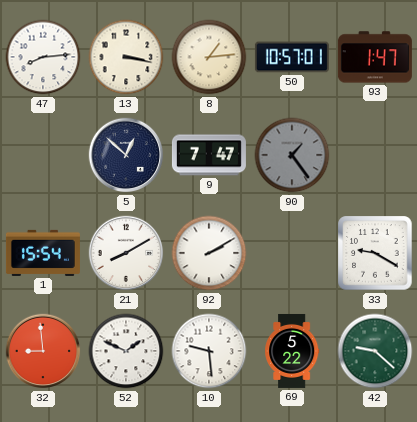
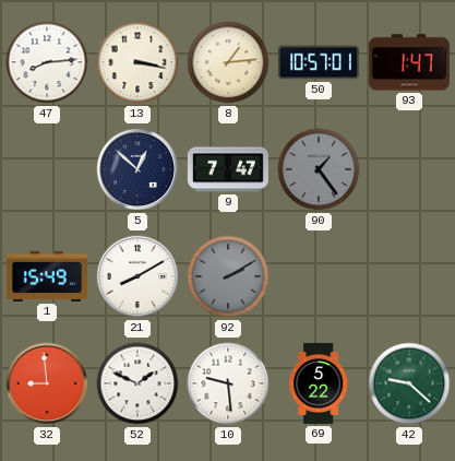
1: 15:54 -> 15:49 (47, 276)
92 dial: white -> grey (228, 276)
33: 9:20 -> none (375, 253)
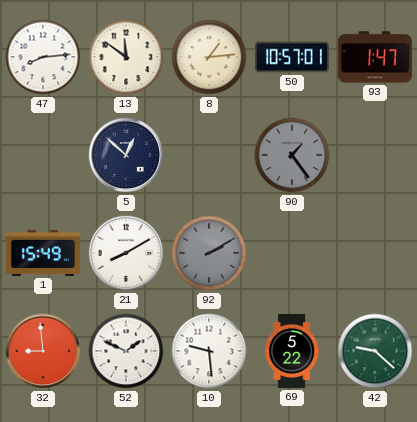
13: 3:17 -> 11:51 (126, 57)
9: 7:47 -> none (228, 169)
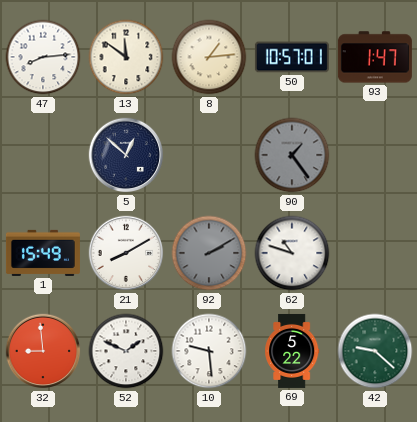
62: none -> 10:48 (292, 253)
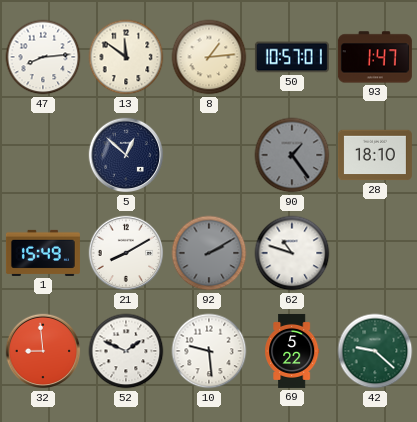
28: none -> 18:10 (375, 155)
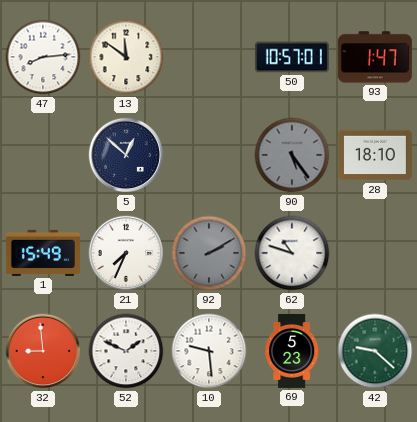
8: 1:14 -> none (209, 57)
90: 1:24 -> 5:24 (292, 155)
21: 8:10 -> 7:34 (126, 253)
69: 5:22 -> 5:23 (292, 351)
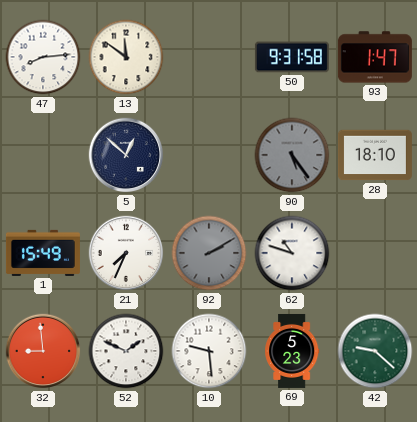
50: 10:57 -> 9:31 (292, 57)
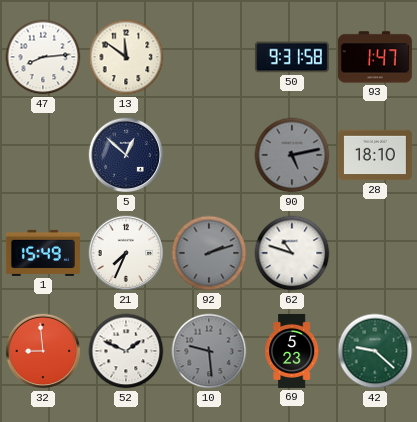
90: 5:24 -> 5:13 (292, 155)
92: 2:10 -> 2:12 (209, 253)
10 dial: white -> grey (209, 351)
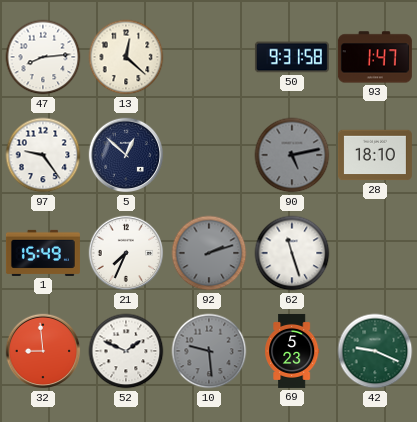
13: 11:51 -> 12:22 (126, 57)
97: none -> 9:24 (43, 155)
62: 10:48 -> 11:27 (292, 253)
42: 9:22 -> 9:19 (375, 351)
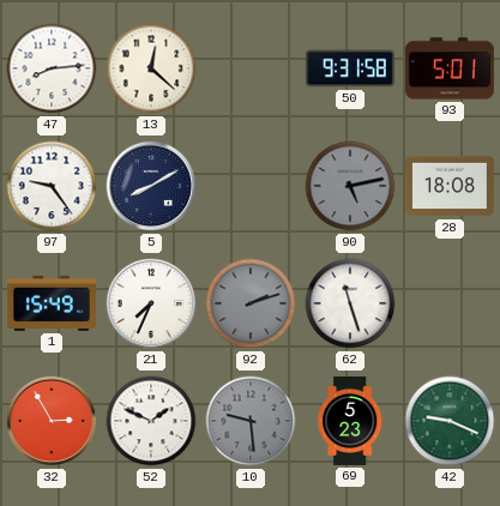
93: 1:47 -> 5:01 (450, 68)
5: 12:52 -> 8:10 (151, 186)
28: 18:10 -> 18:08 (450, 186)
32: 8:59 -> 2:55 (52, 421)
